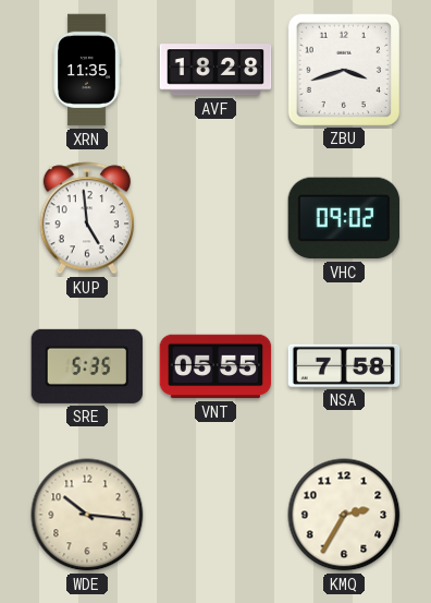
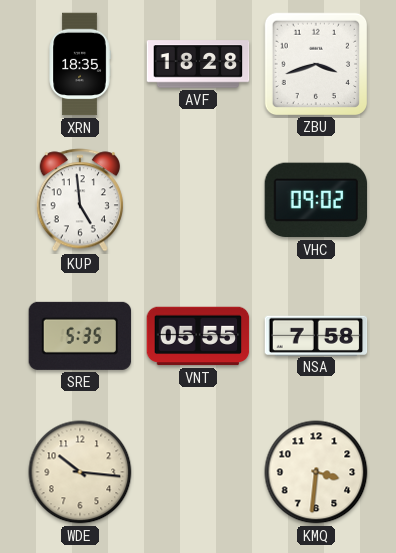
XRN: 11:35 -> 18:35 (80, 64)
KMQ: 2:35 -> 3:31 (316, 472)
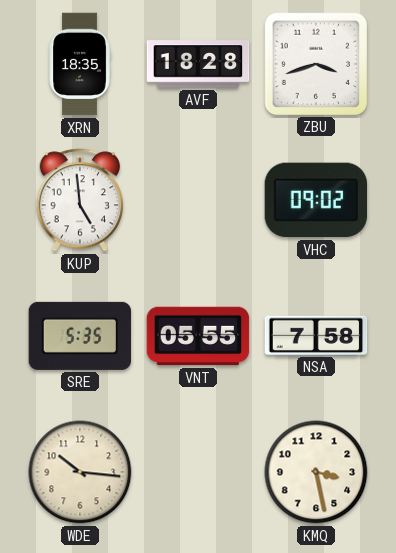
KMQ: 3:31 -> 3:28 (316, 472)
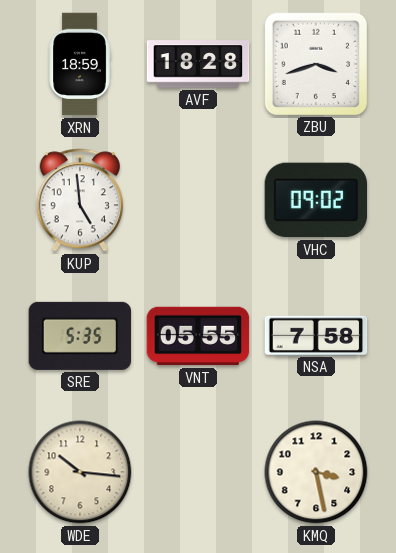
XRN: 18:35 -> 18:59 (80, 64)
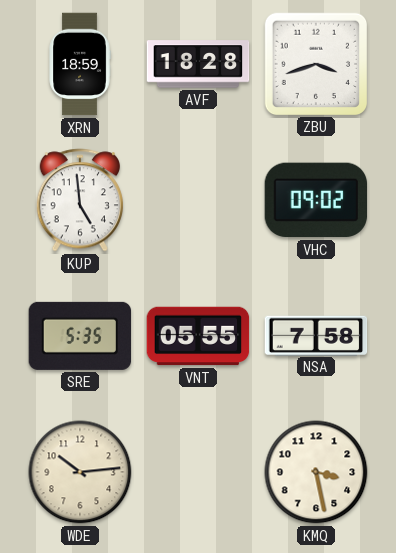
WDE: 10:16 -> 10:14 (80, 472)
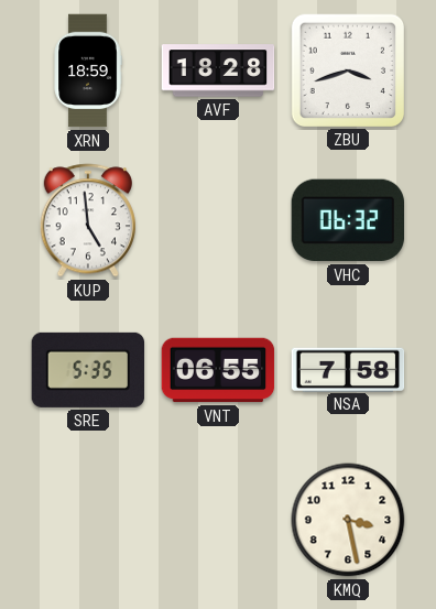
VHC: 09:02 -> 06:32 (348, 220)
VNT: 05:55 -> 06:55 (218, 370)
WDE: 10:14 -> none (80, 472)
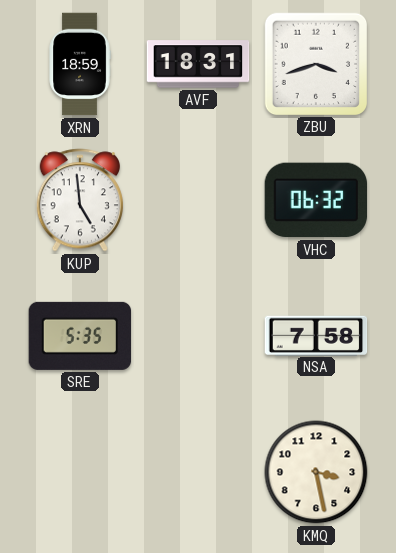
AVF: 18:28 -> 18:31 (198, 64)
VNT: 06:55 -> none (218, 370)
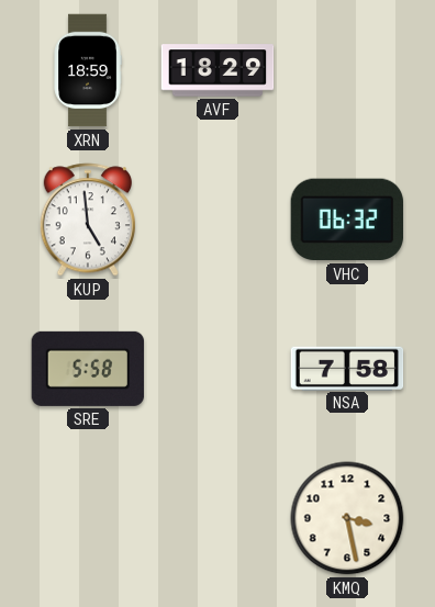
AVF: 18:31 -> 18:29 (217, 70)
ZBU: 3:42 -> none (315, 63)
SRE: 5:35 -> 5:58 (88, 369)
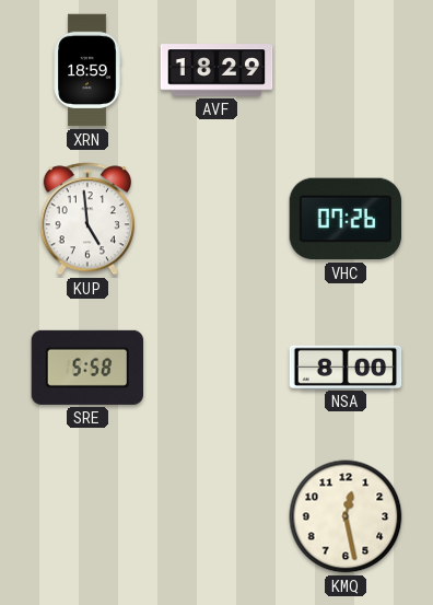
VHC: 06:32 -> 07:26 (346, 219)
NSA: 7:58 -> 8:00 (346, 367)
KMQ: 3:28 -> 12:28 (346, 516)
